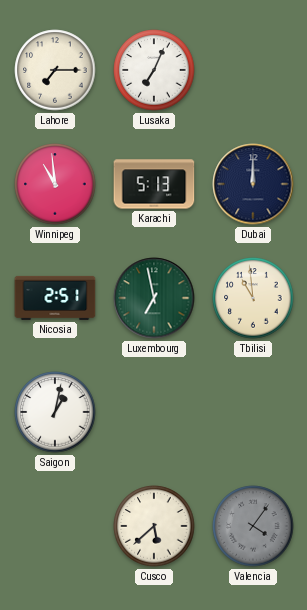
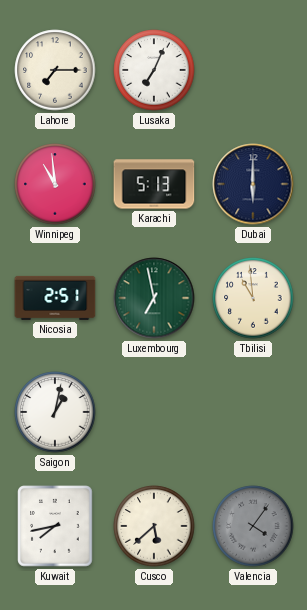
Dubai: 12:00 -> 6:00 (253, 184)
Kuwait: none -> 7:43 (55, 526)
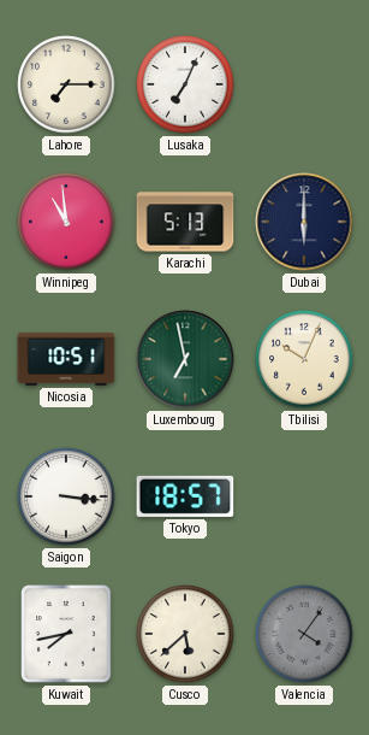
Nicosia: 2:51 -> 10:51 (66, 359)
Tbilisi: 10:59 -> 10:04 (304, 359)
Saigon: 1:02 -> 3:16 (66, 496)
Tokyo: none -> 18:57 (185, 496)
